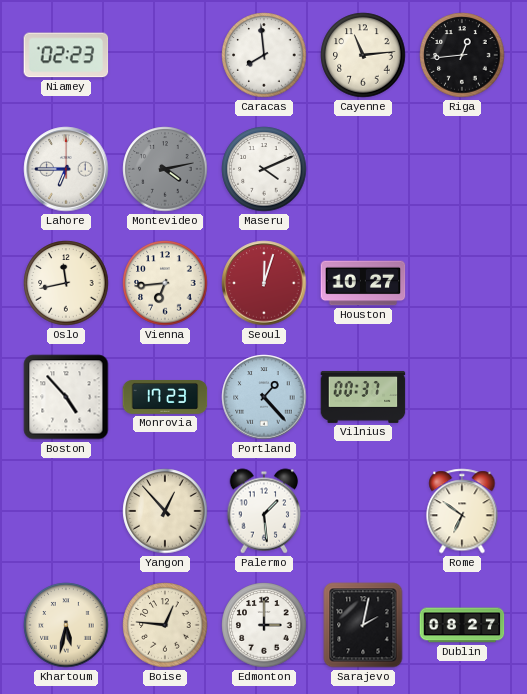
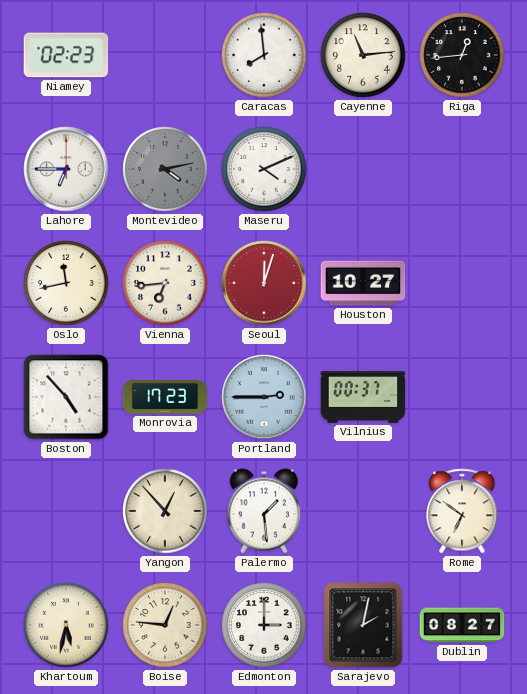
Portland: 1:23 -> 2:45 (264, 397)
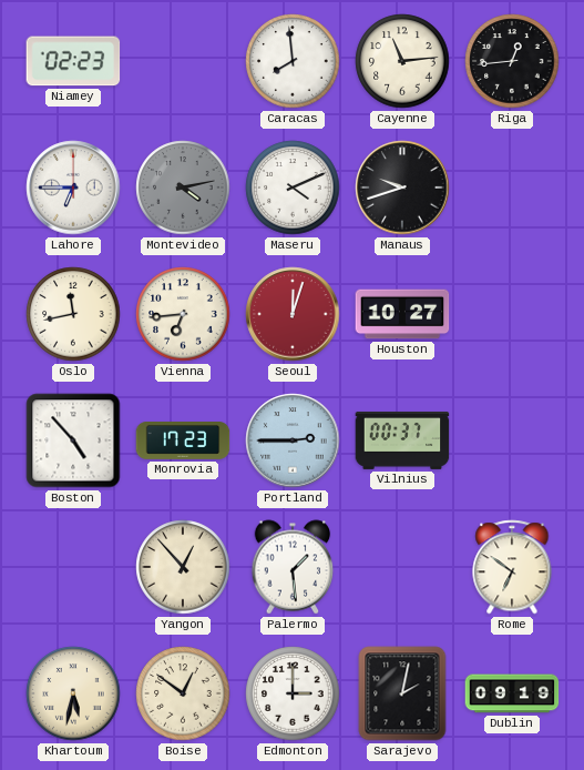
Manaus: none -> 9:42 (402, 188)
Boise: 12:46 -> 12:51 (183, 693)
Dublin: 08:27 -> 09:19 (512, 693)
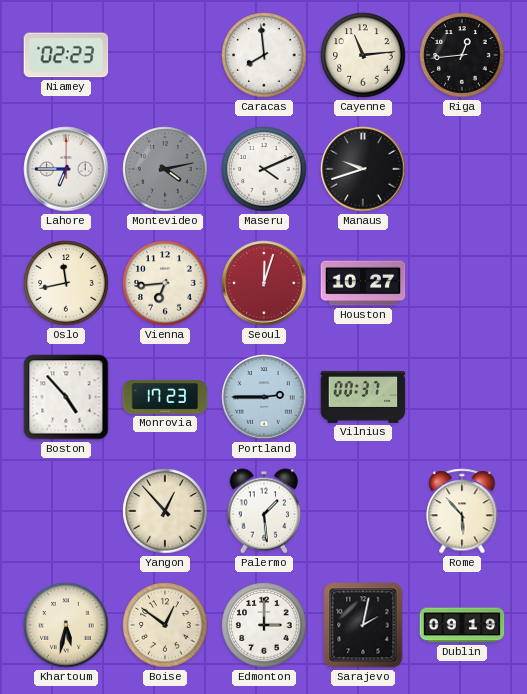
Rome: 6:51 -> 5:53 (462, 511)
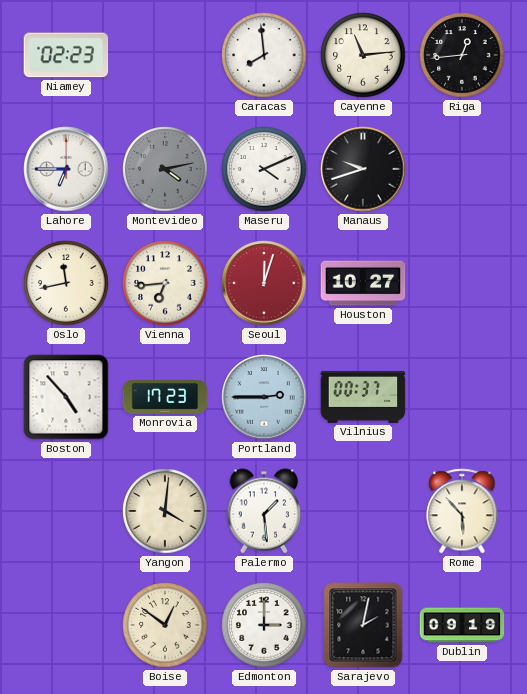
Yangon: 12:53 -> 4:01 (165, 511)
Khartoum: 5:32 -> none (66, 625)
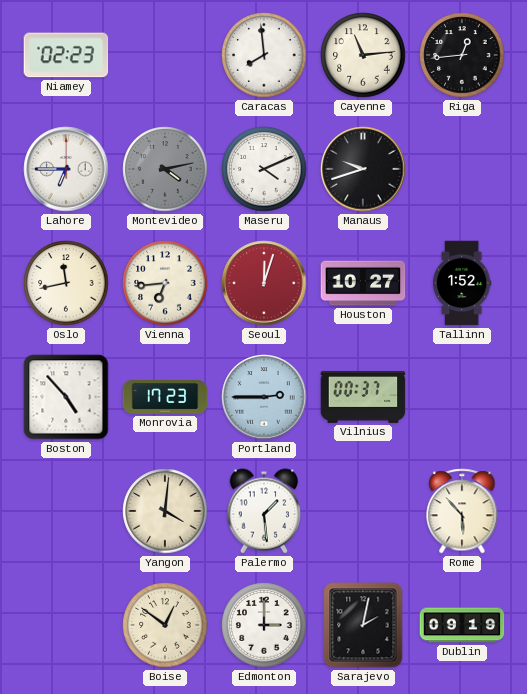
Tallinn: none -> 1:52 (462, 283)
